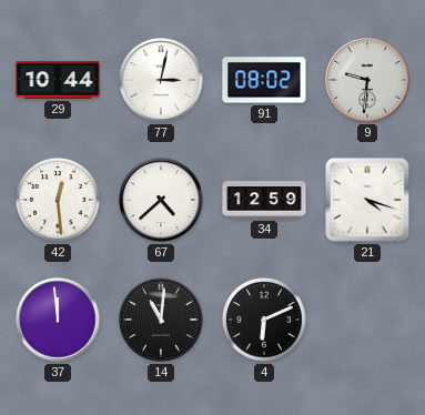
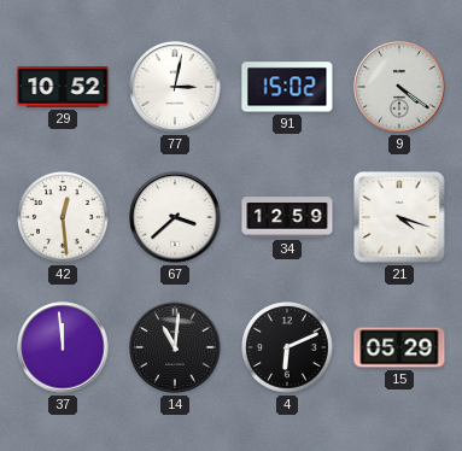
29: 10:44 -> 10:52 (63, 87)
91: 08:02 -> 15:02 (287, 87)
9: 9:31 -> 4:21 (399, 87)
67: 4:38 -> 3:38 (175, 217)
15: none -> 05:29 (399, 347)
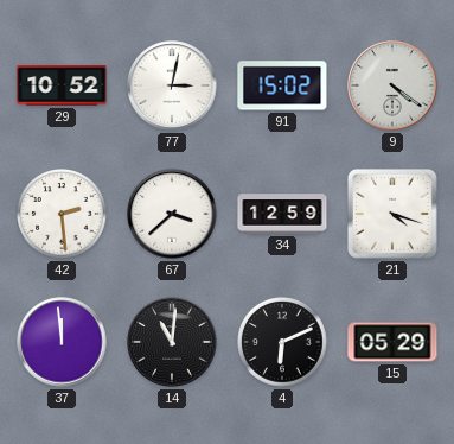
42: 12:29 -> 2:29 (63, 215)
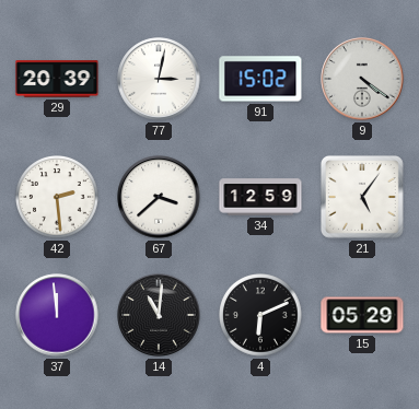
29: 10:52 -> 20:39 (57, 79)
21: 4:18 -> 5:06 (362, 197)
